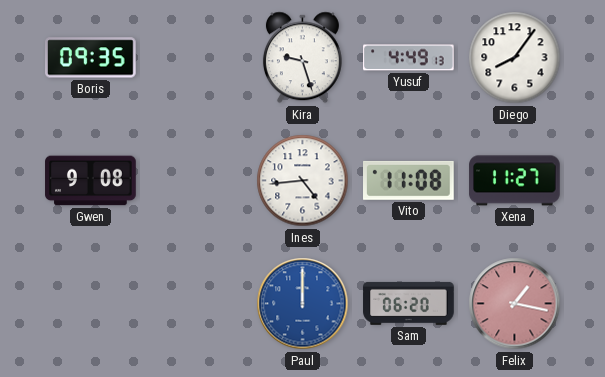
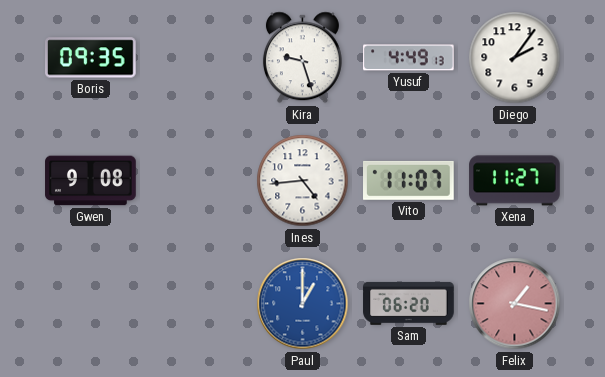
Diego: 8:06 -> 2:06 (515, 58)
Vito: 11:08 -> 11:07 (409, 180)
Paul: 12:00 -> 1:00 (303, 304)
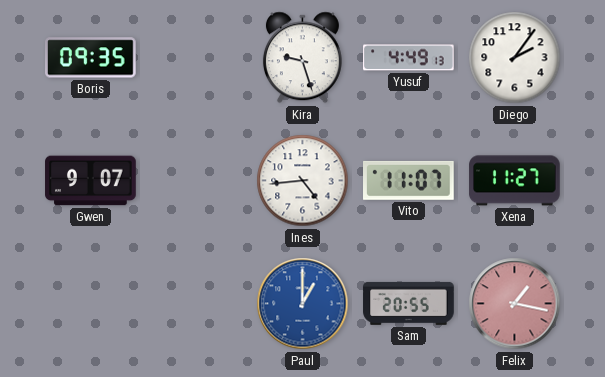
Gwen: 9:08 -> 9:07 (91, 181)
Sam: 06:20 -> 20:55 (409, 303)
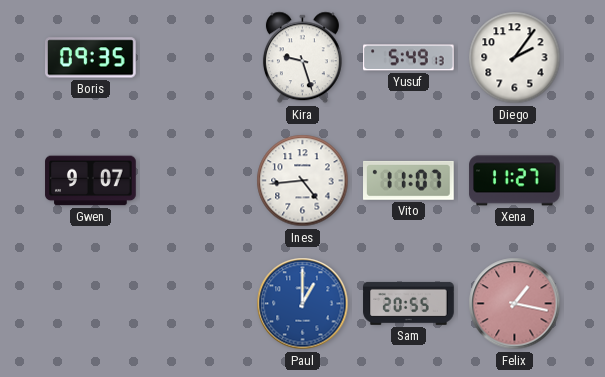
Yusuf: 4:49 -> 5:49 (409, 58)
